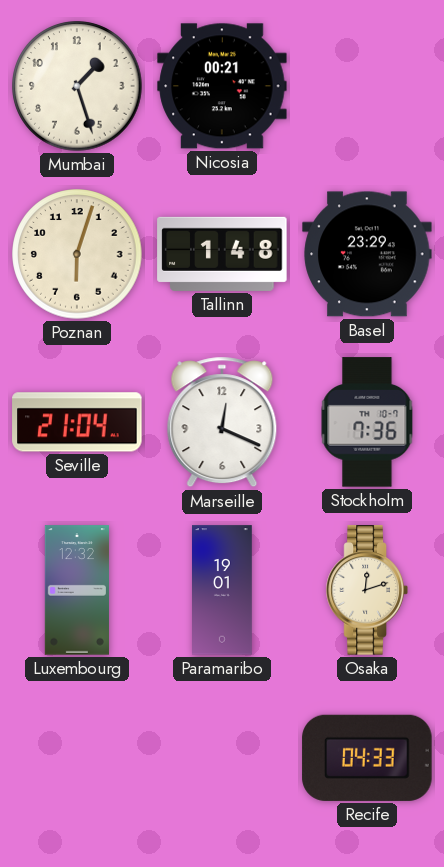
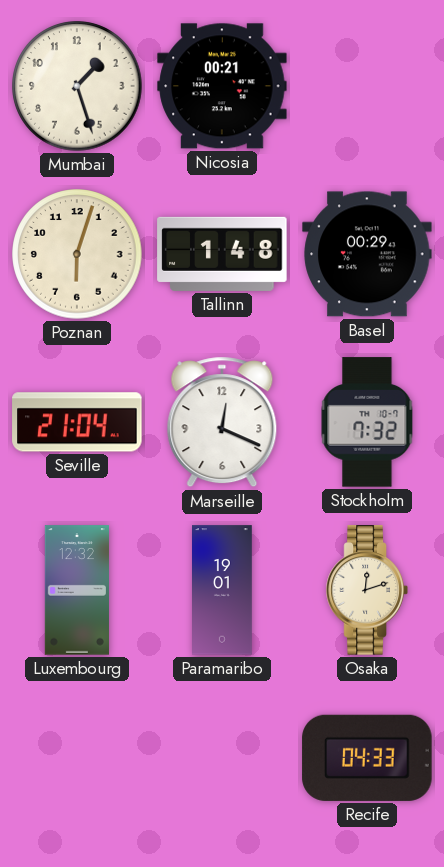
Basel: 23:29 -> 00:29 (367, 254)
Stockholm: 7:36 -> 7:32 (367, 422)
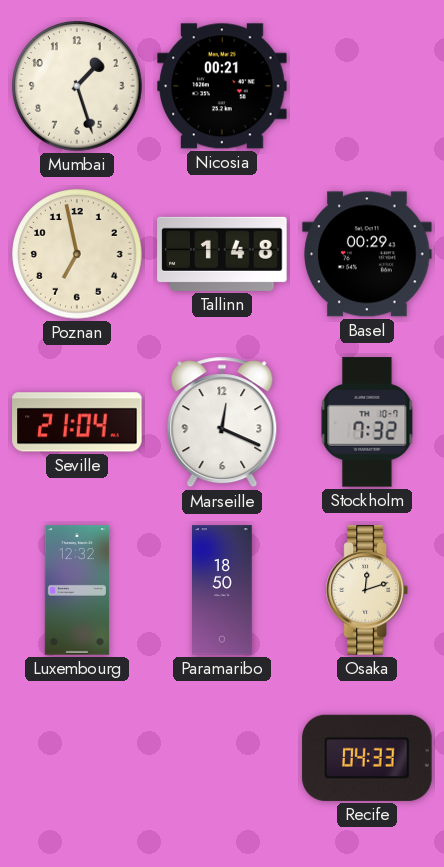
Poznan: 6:03 -> 6:58 (77, 254)
Paramaribo: 19:01 -> 18:50 (223, 590)
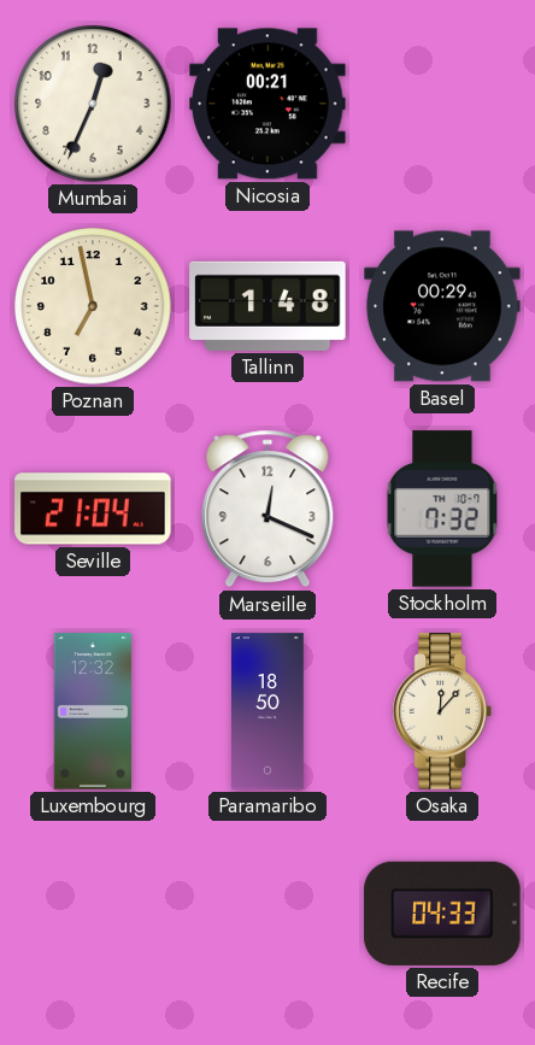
Mumbai: 1:27 -> 12:34 (93, 104)
Osaka: 12:12 -> 12:07 (442, 711)
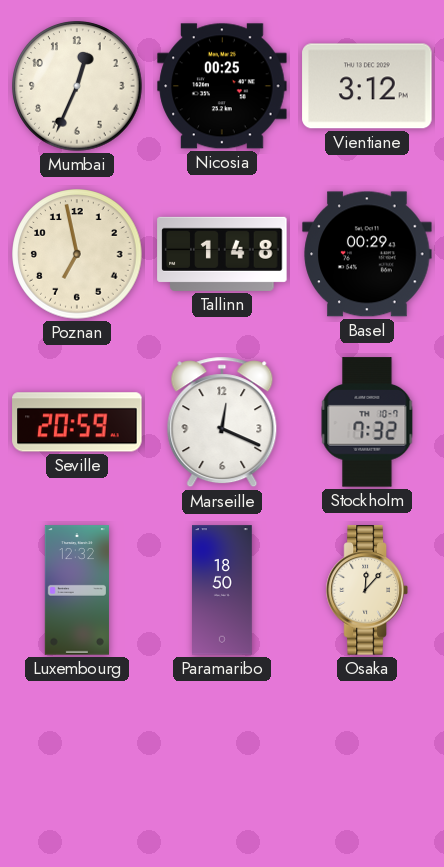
Nicosia: 00:21 -> 00:25 (222, 86)
Vientiane: none -> 3:12 (367, 86)
Seville: 21:04 -> 20:59 (77, 422)
Recife: 04:33 -> none (442, 914)
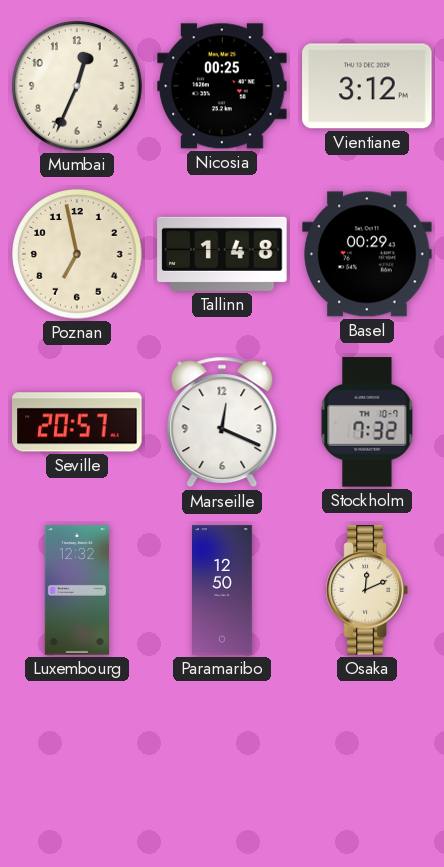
Seville: 20:59 -> 20:57 (77, 422)
Paramaribo: 18:50 -> 12:50 (223, 590)
Osaka: 12:07 -> 12:11 (367, 590)
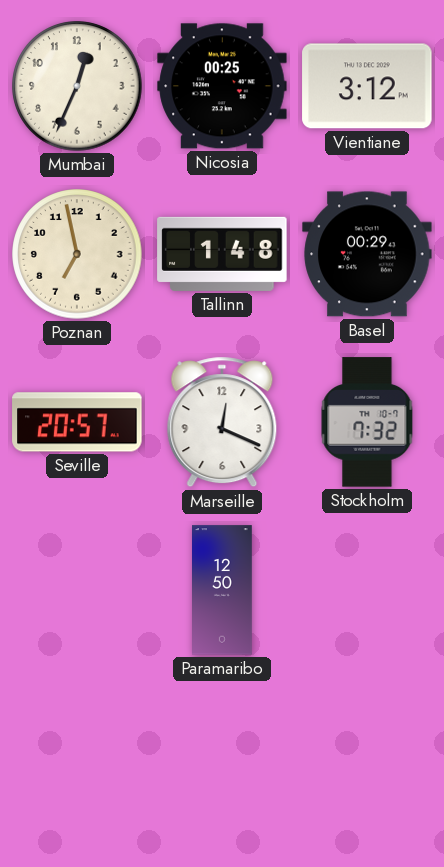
Luxembourg: 12:32 -> none (77, 590)
Osaka: 12:11 -> none (367, 590)
